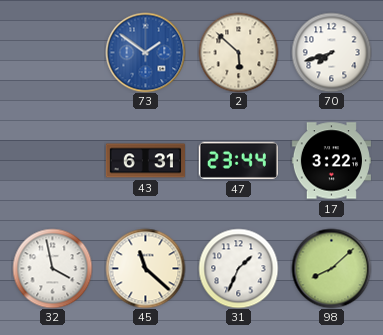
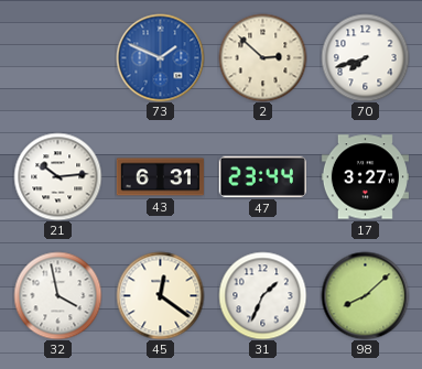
73: 1:51 -> 1:49 (160, 57)
2: 5:52 -> 2:52 (262, 57)
21: none -> 10:14 (57, 176)
17: 3:22 -> 3:27 (365, 177)
45: 11:22 -> 12:21 (160, 295)
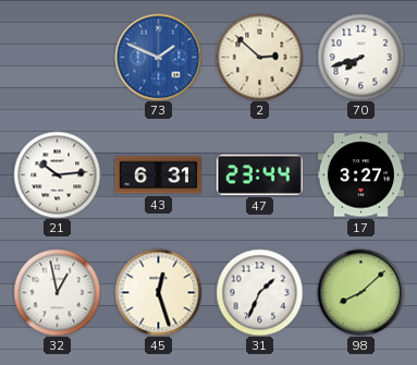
32: 3:58 -> 12:58 (57, 292)
45: 12:21 -> 12:27 (158, 292)
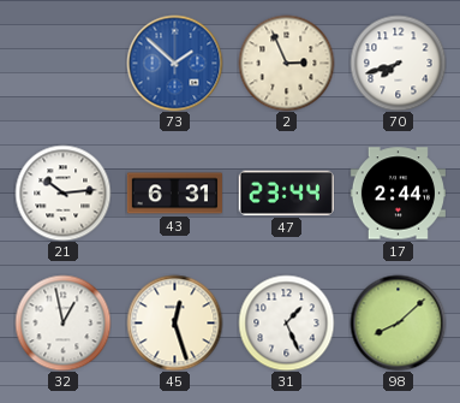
73: 1:49 -> 1:52 (174, 63)
2: 2:52 -> 2:56 (286, 63)
17: 3:27 -> 2:44 (398, 194)
31: 1:34 -> 1:26 (286, 322)
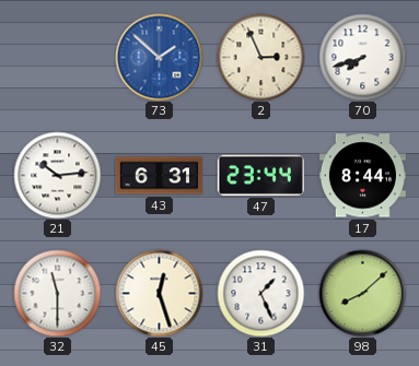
17: 2:44 -> 8:44 (362, 176)
32: 12:58 -> 11:30 (57, 293)
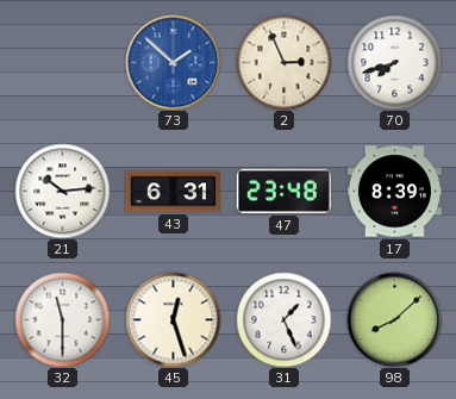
47: 23:44 -> 23:48 (283, 191)
17: 8:44 -> 8:39 (394, 192)
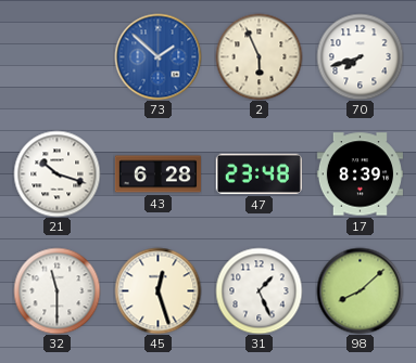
2: 2:56 -> 5:56 (259, 56)
21: 10:14 -> 10:18 (56, 173)
43: 6:31 -> 6:28 (157, 174)
